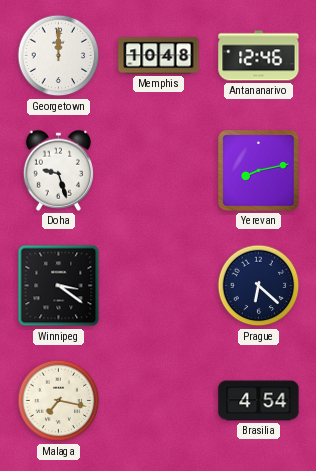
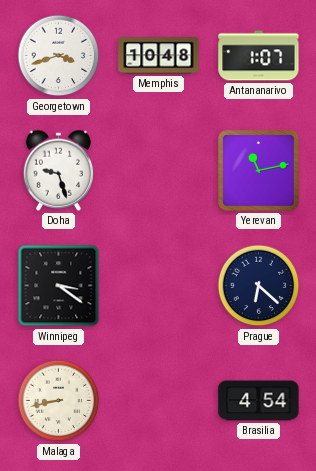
Georgetown: 12:00 -> 3:42 (59, 56)
Antananarivo: 12:46 -> 1:07 (259, 56)
Yerevan: 8:13 -> 11:13 (259, 171)
Malaga: 7:17 -> 8:43 (59, 401)
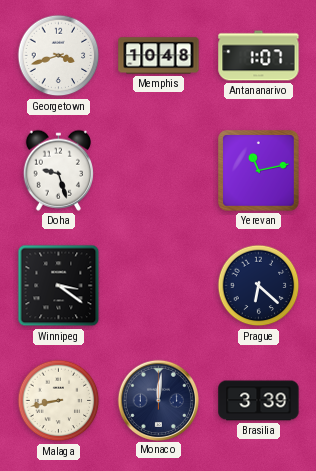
Monaco: none -> 12:01 (158, 400)
Brasilia: 4:54 -> 3:39 (259, 401)
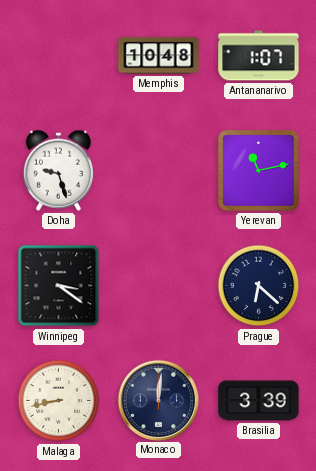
Georgetown: 3:42 -> none (59, 56)
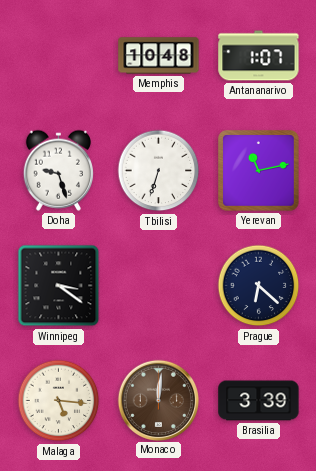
Tbilisi: none -> 6:33 (159, 171)
Malaga: 8:43 -> 5:16 (59, 401)
Monaco dial: navy -> brown (158, 400)
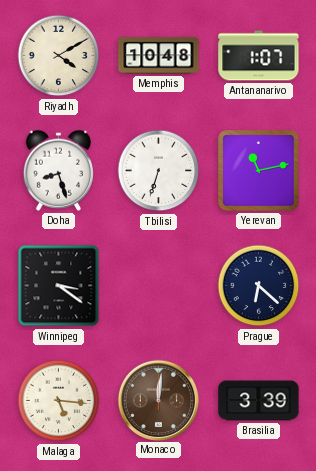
Riyadh: none -> 4:10 (59, 56)
Doha: 9:27 -> 8:27 (58, 170)
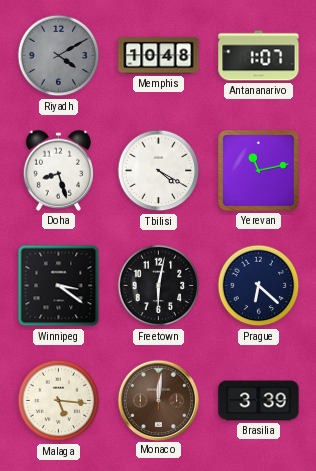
Riyadh dial: cream -> grey (59, 56)
Tbilisi: 6:33 -> 4:20 (159, 171)
Freetown: none -> 6:02 (159, 286)
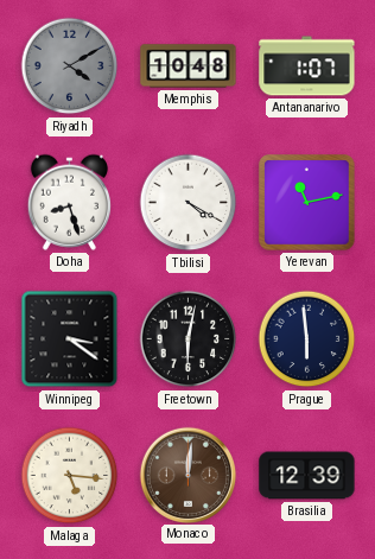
Prague: 6:22 -> 5:59 (307, 339)
Brasilia: 3:39 -> 12:39 (307, 476)
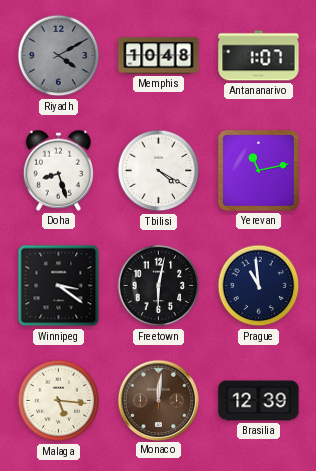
Prague: 5:59 -> 10:59 (259, 286)
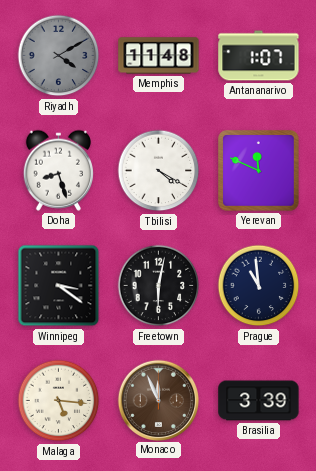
Memphis: 10:48 -> 11:48 (159, 56)
Yerevan: 11:13 -> 11:49 (259, 171)
Monaco: 12:01 -> 11:56 (158, 400)
Brasilia: 12:39 -> 3:39 (259, 401)
